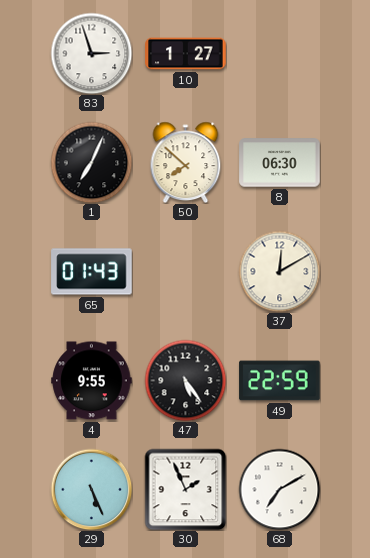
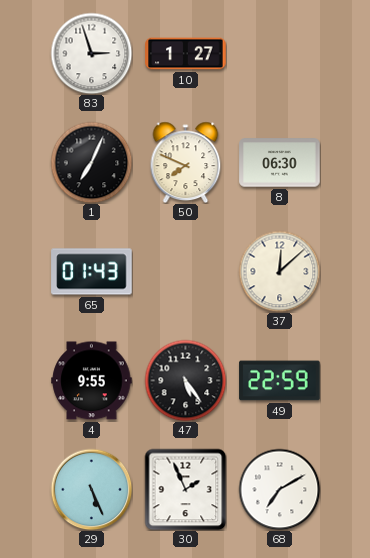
50: 7:52 -> 7:49 (186, 162)
37: 12:10 -> 12:08 (279, 271)
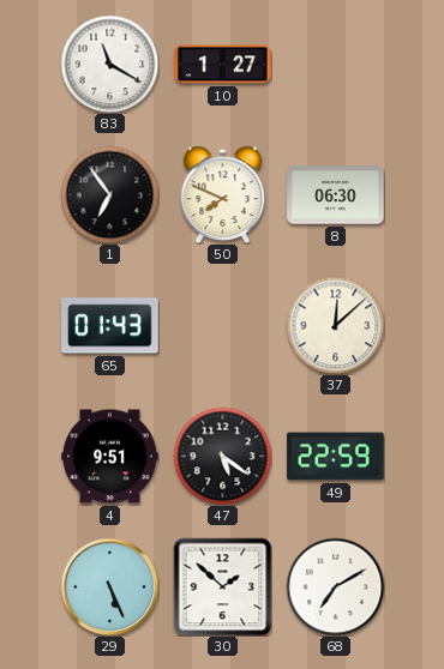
83: 2:57 -> 11:20 (109, 64)
1: 7:04 -> 6:54 (109, 194)
4: 9:55 -> 9:51 (110, 457)
47: 5:24 -> 5:21 (222, 456)
30: 1:56 -> 1:52 (222, 586)
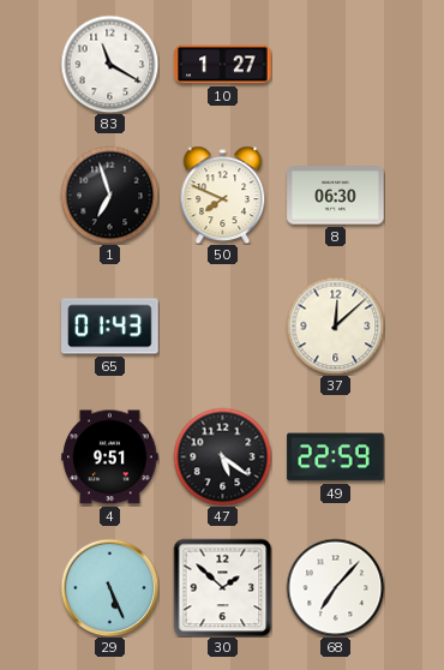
1: 6:54 -> 6:57 (109, 195)
68: 7:10 -> 7:07 (335, 587)
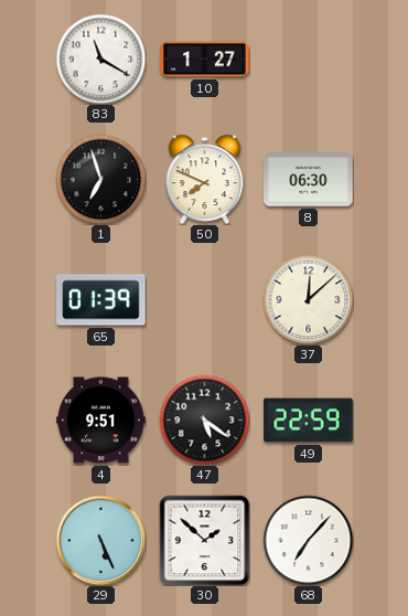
65: 01:43 -> 01:39 (101, 300)
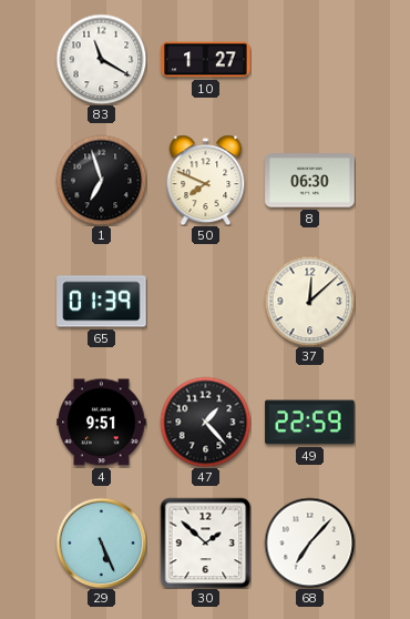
47: 5:21 -> 1:23 (205, 422)
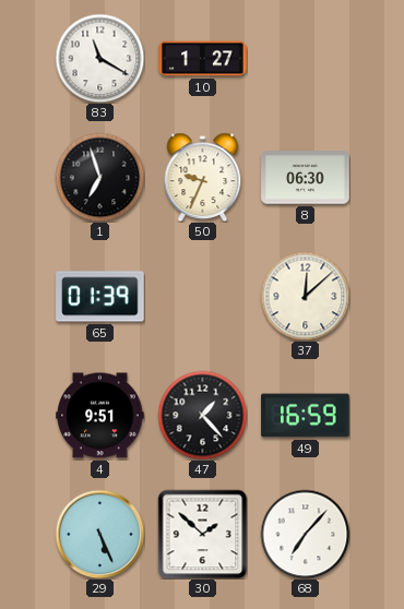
50: 7:49 -> 9:34 (203, 177)
49: 22:59 -> 16:59 (306, 416)
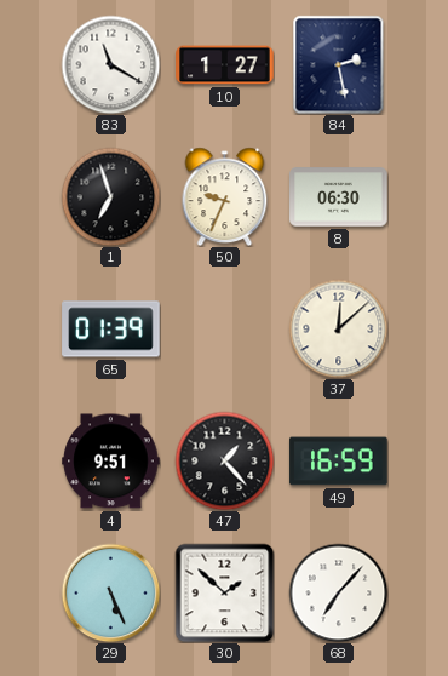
84: none -> 2:28 (339, 64)
